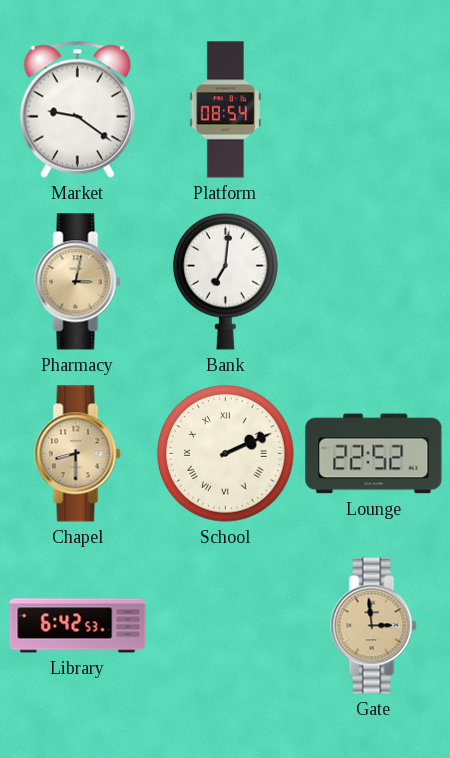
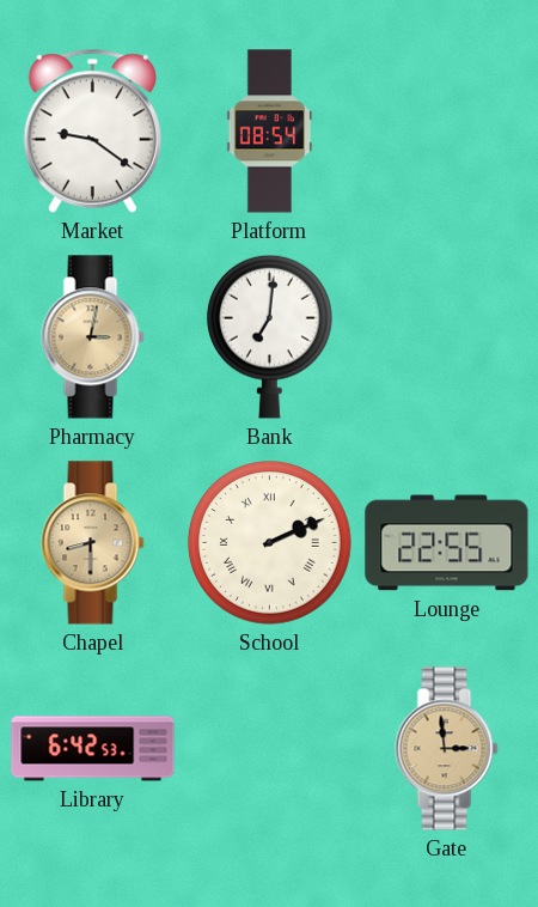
Lounge: 22:52 -> 22:55 (447, 543)
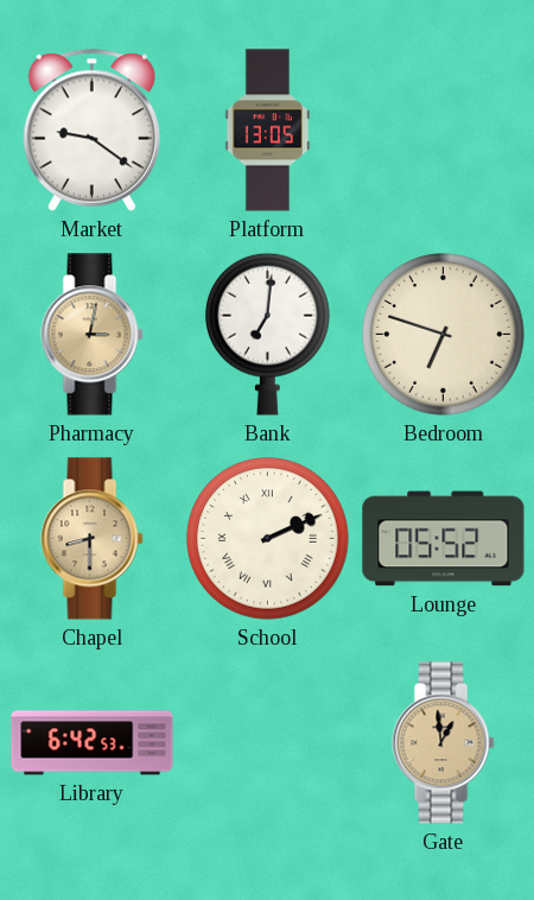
Platform: 08:54 -> 13:05 (268, 131)
Bedroom: none -> 6:48 (444, 335)
Lounge: 22:55 -> 05:52 (444, 539)
Gate: 2:59 -> 12:59 (444, 743)
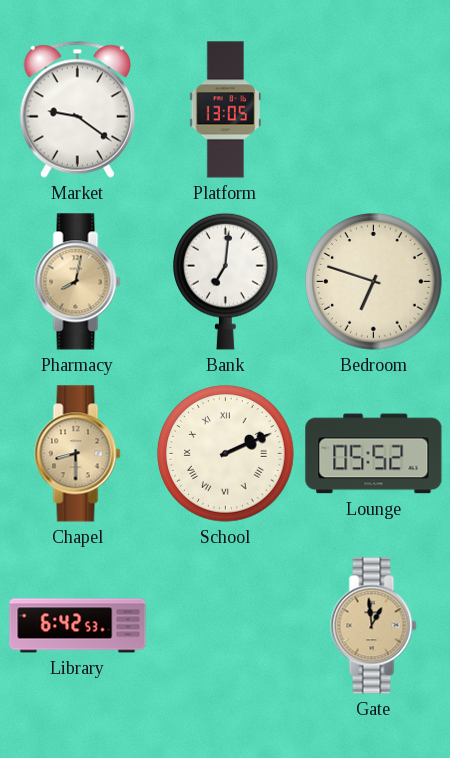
Pharmacy: 3:02 -> 8:02 (78, 282)
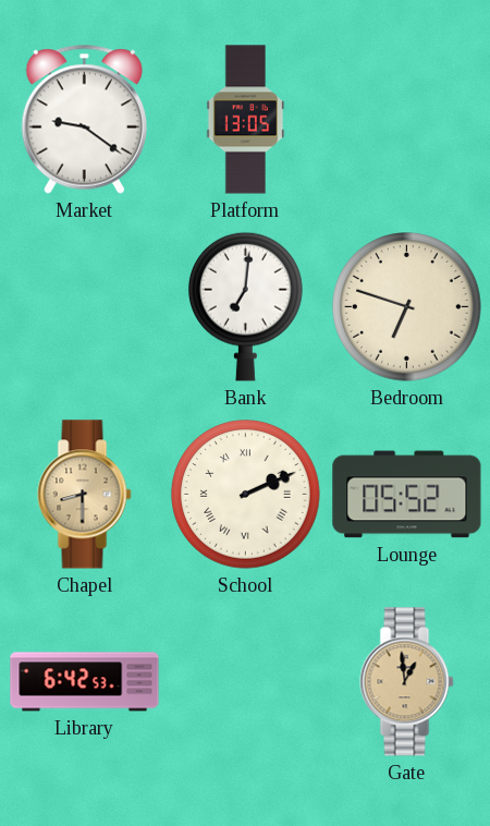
Pharmacy: 8:02 -> none (78, 282)
